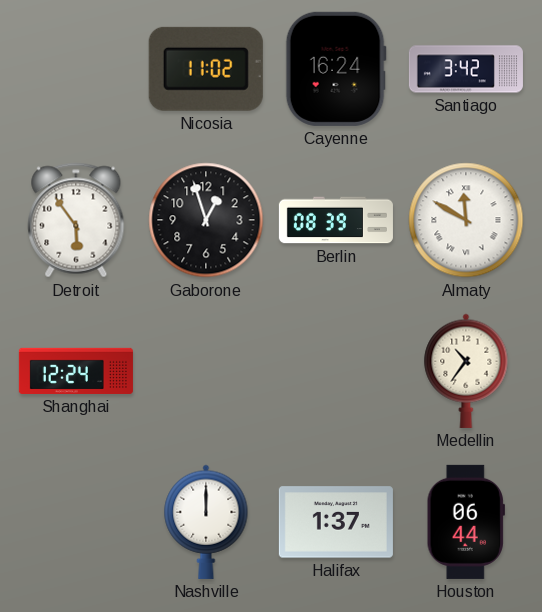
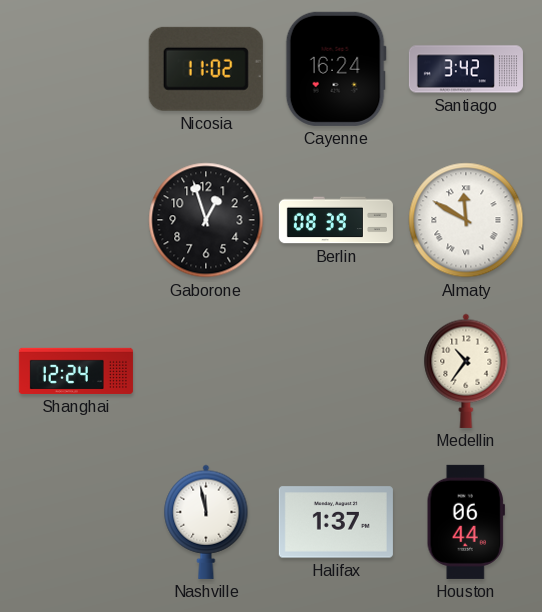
Detroit: 5:54 -> none (76, 220)
Nashville: 12:00 -> 11:58 (206, 522)
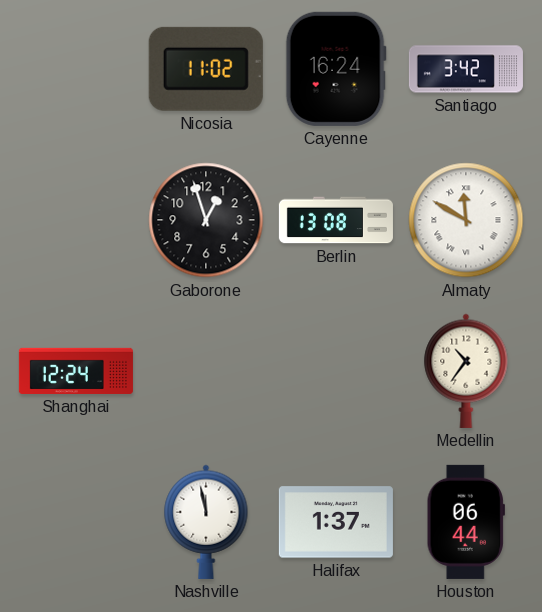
Berlin: 08:39 -> 13:08 (336, 220)
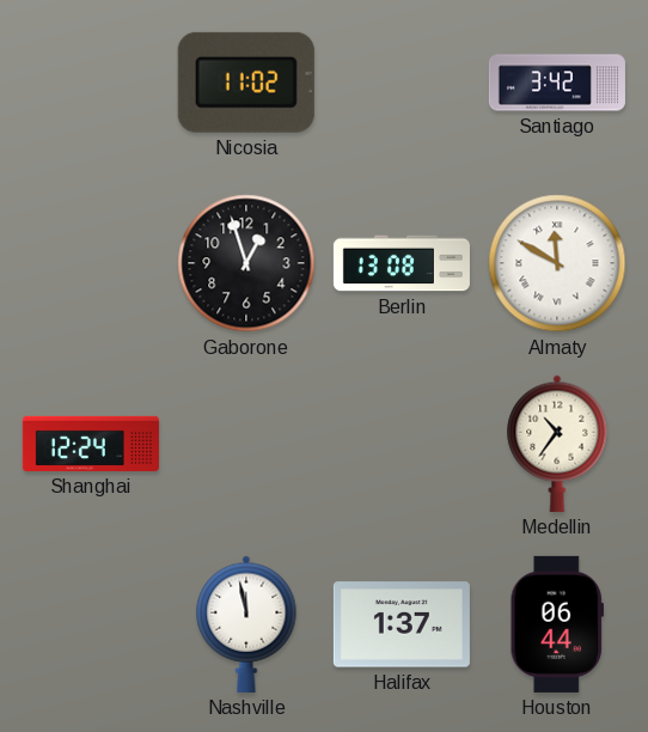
Cayenne: 16:24 -> none (336, 69)
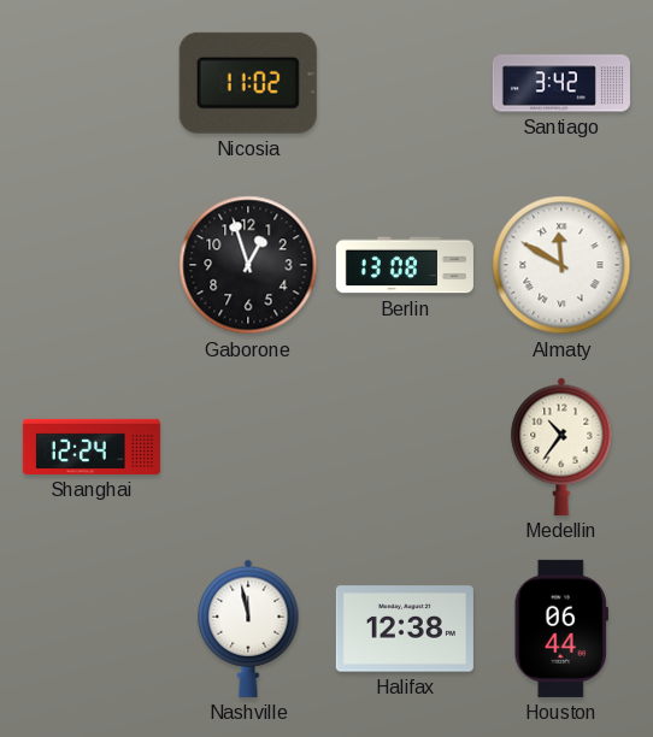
Halifax: 1:37 -> 12:38 (405, 629)
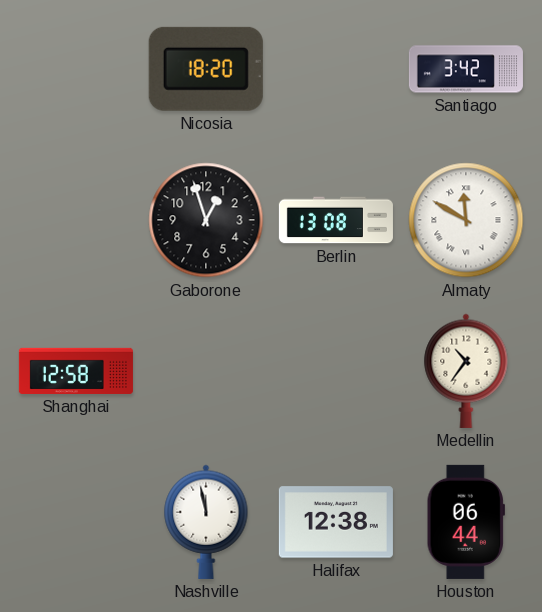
Nicosia: 11:02 -> 18:20 (206, 69)
Shanghai: 12:24 -> 12:58 (76, 371)
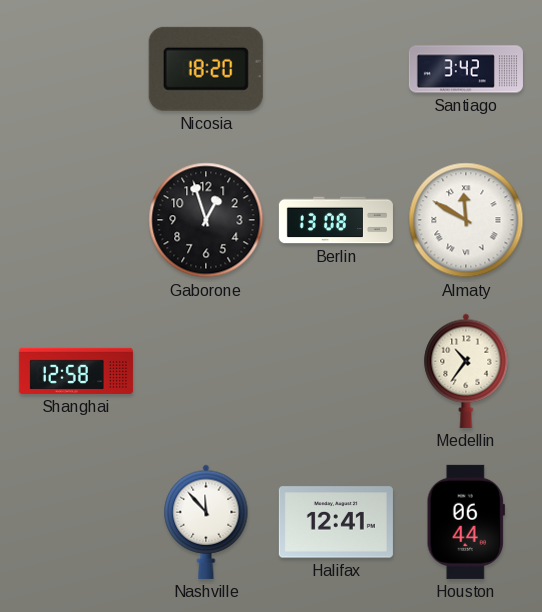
Nashville: 11:58 -> 11:53 (206, 522)
Halifax: 12:38 -> 12:41 (336, 522)
